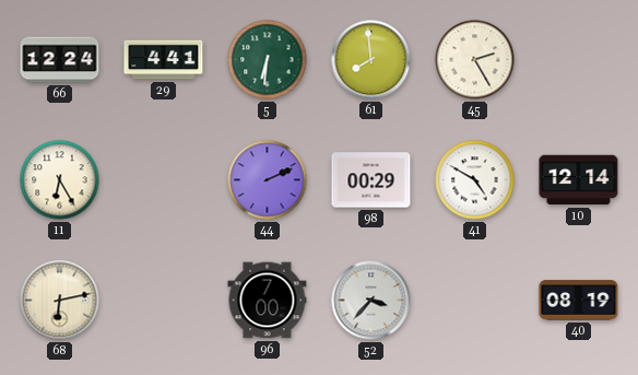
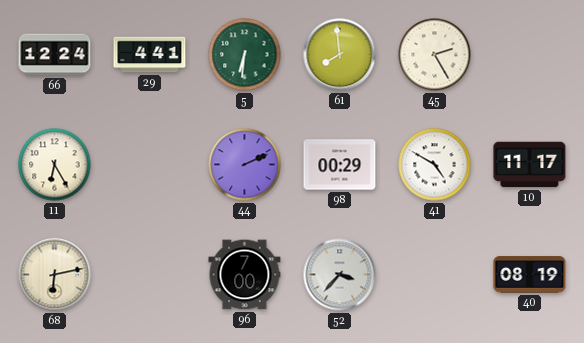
10: 12:14 -> 11:17 (530, 165)
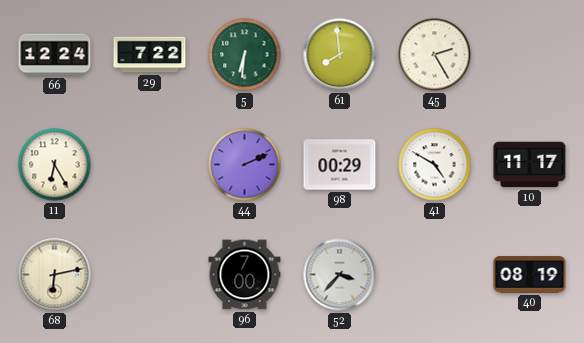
29: 4:41 -> 7:22 (150, 55)
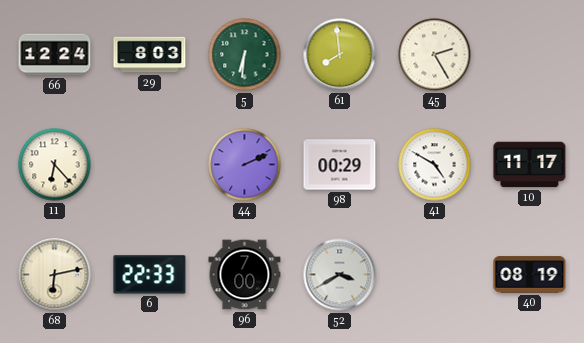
29: 7:22 -> 8:03 (150, 55)
11: 6:25 -> 6:23 (55, 165)
6: none -> 22:33 (150, 275)
52: 3:37 -> 3:40 (340, 275)
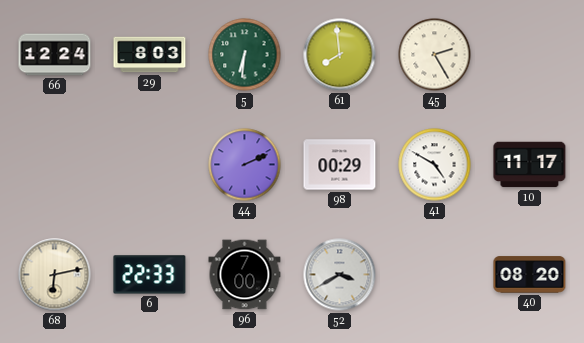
11: 6:23 -> none (55, 165)
40: 08:19 -> 08:20 (530, 275)
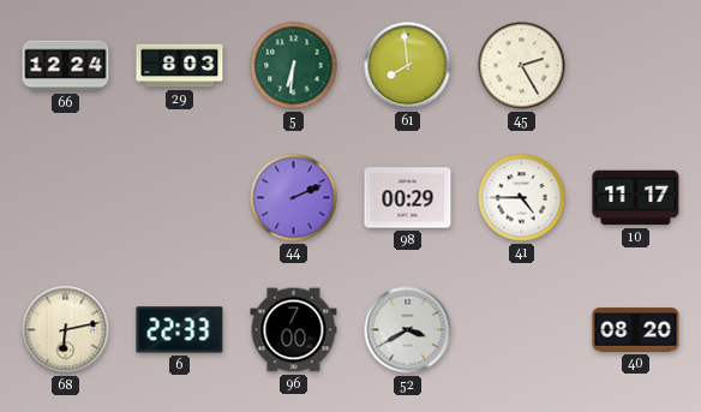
41: 4:50 -> 4:45 (522, 198)
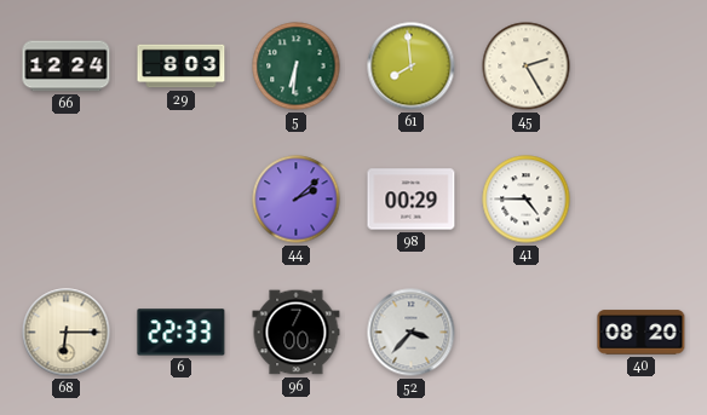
44: 2:11 -> 2:08 (297, 200)
10: 11:17 -> none (636, 198)
68: 6:13 -> 6:15 (67, 333)
52: 3:40 -> 3:37 (412, 333)
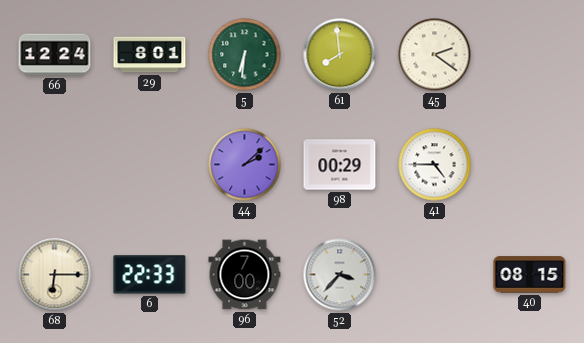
29: 8:03 -> 8:01 (150, 55)
45: 2:25 -> 2:21 (435, 55)
40: 08:20 -> 08:15 (530, 275)
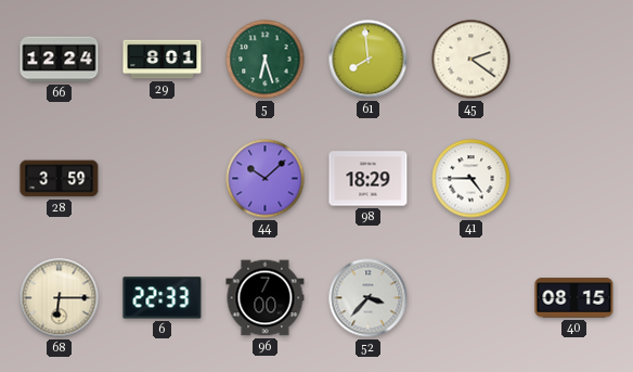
5: 6:31 -> 6:27 (266, 60)
28: none -> 3:59 (60, 179)
44: 2:08 -> 10:08 (266, 179)
98: 00:29 -> 18:29 (369, 179)
